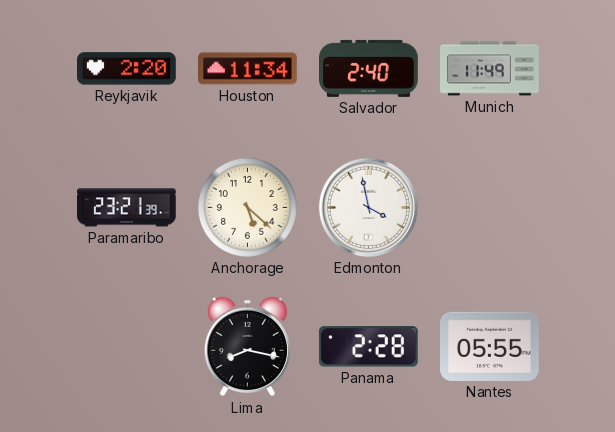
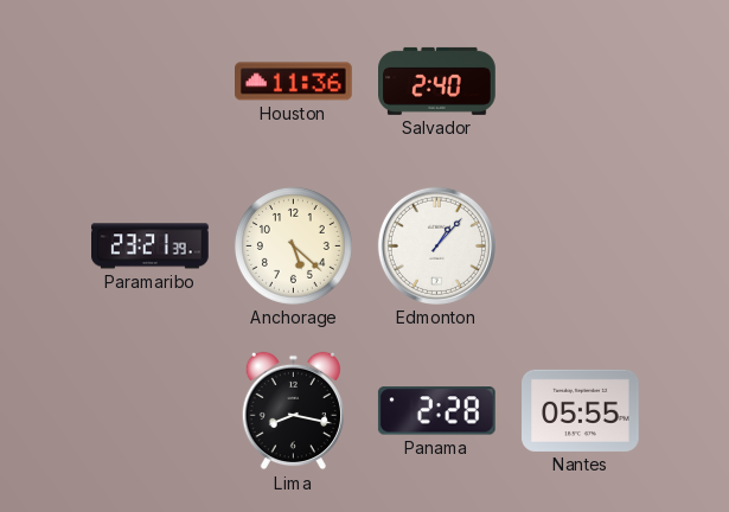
Reykjavik: 2:20 -> none (127, 69)
Houston: 11:34 -> 11:36 (294, 82)
Munich: 11:49 -> none (490, 69)
Edmonton: 3:58 -> 1:07 (436, 245)
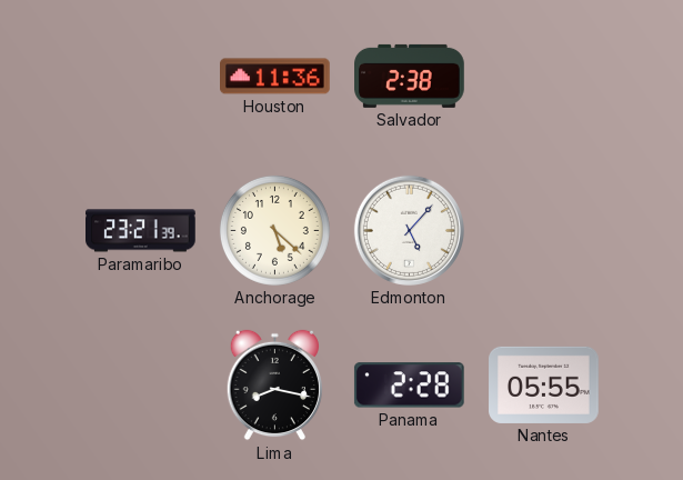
Salvador: 2:40 -> 2:38 (410, 76)
Edmonton: 1:07 -> 5:07 (409, 230)
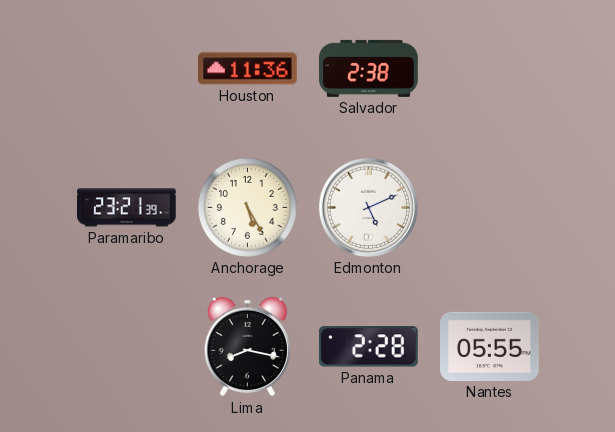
Anchorage: 5:22 -> 5:25 (247, 207)
Edmonton: 5:07 -> 5:11 (368, 207)
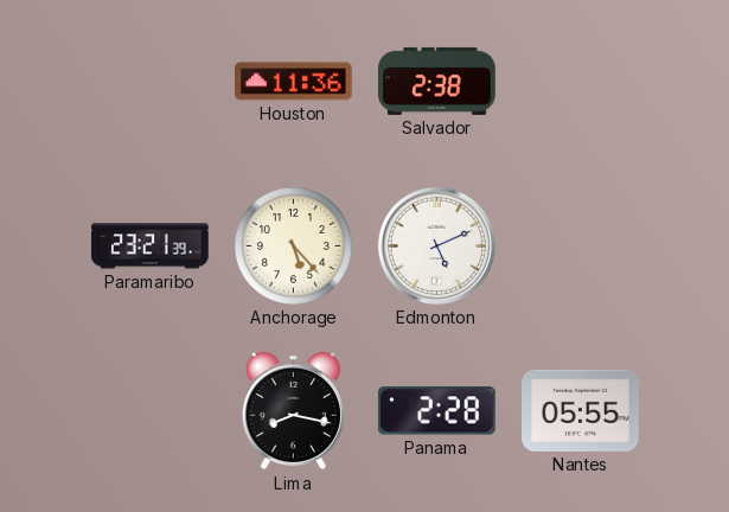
Anchorage: 5:25 -> 5:23 (293, 245)
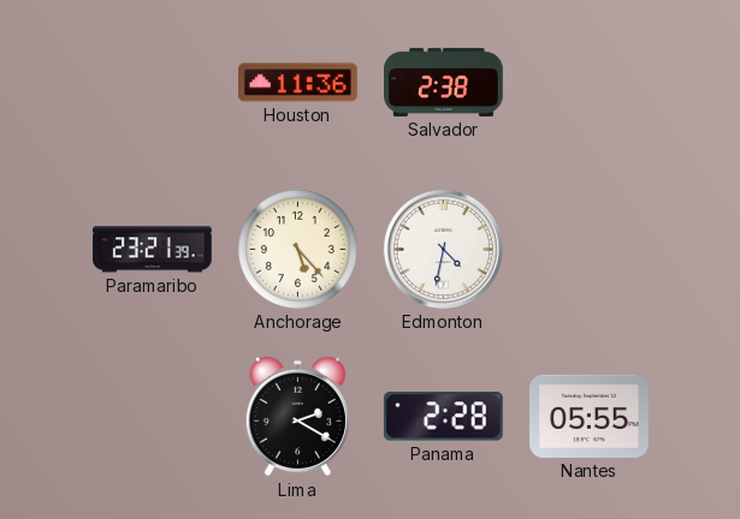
Edmonton: 5:11 -> 4:32 (443, 249)
Lima: 8:17 -> 2:20 (297, 417)
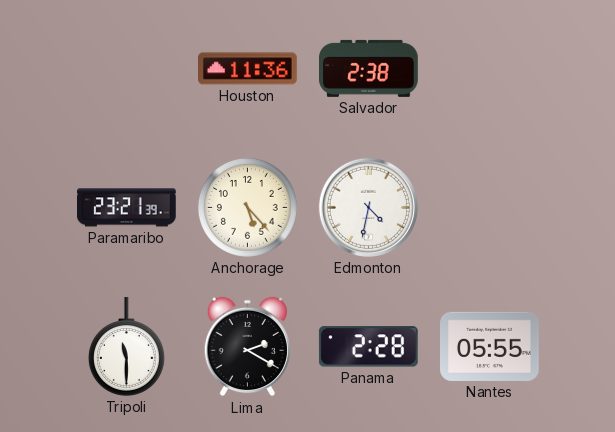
Tripoli: none -> 11:30 (126, 347)
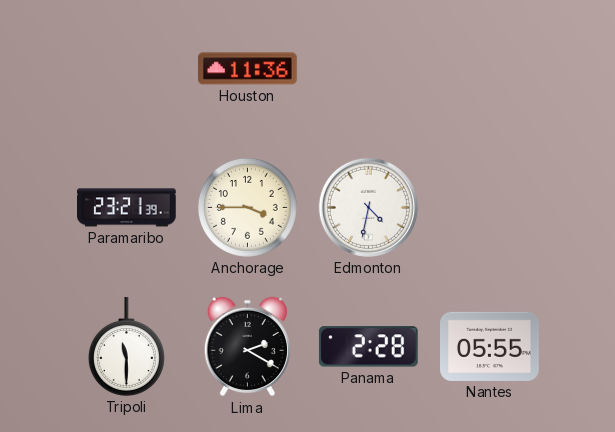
Salvador: 2:38 -> none (369, 68)
Anchorage: 5:23 -> 3:45 (247, 207)
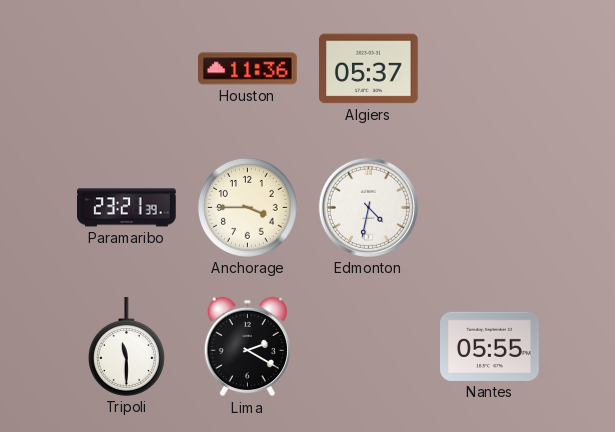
Algiers: none -> 05:37 (369, 69)
Panama: 2:28 -> none (368, 347)
